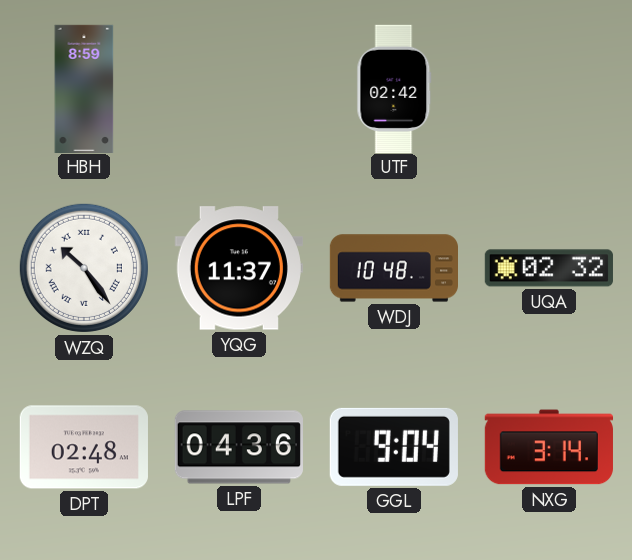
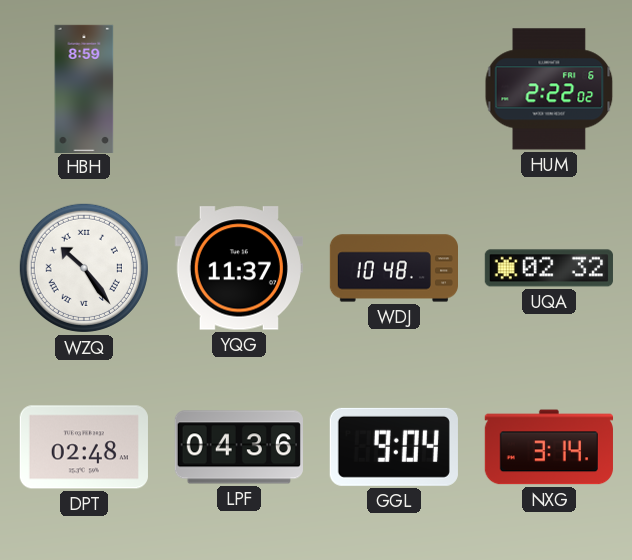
UTF: 02:42 -> none (394, 88)
HUM: none -> 2:22 (549, 89)
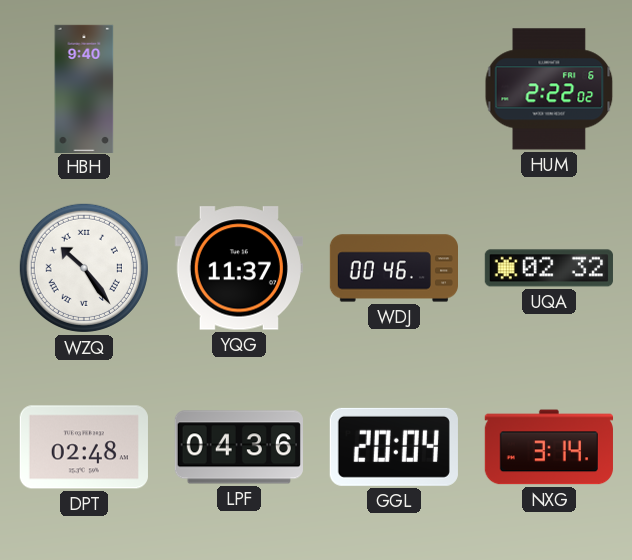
HBH: 8:59 -> 9:40 (84, 88)
WDJ: 10:48 -> 00:46 (393, 268)
GGL: 9:04 -> 20:04 (394, 447)
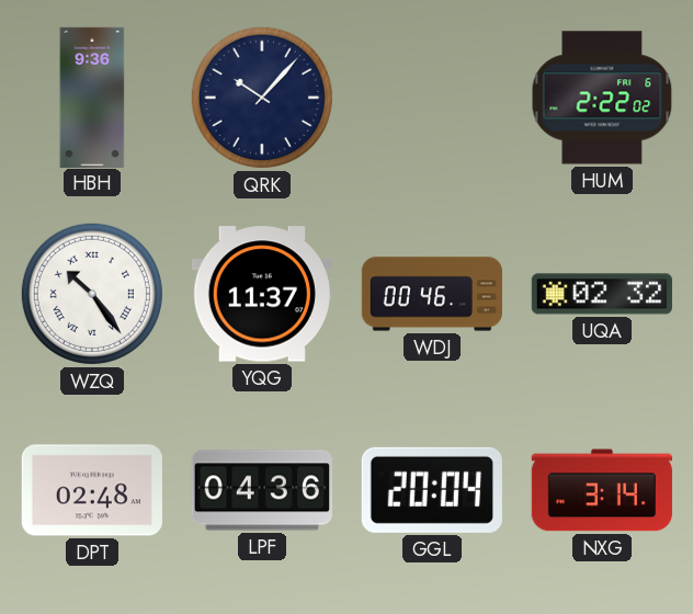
HBH: 9:40 -> 9:36 (92, 96)
QRK: none -> 10:07 (262, 98)
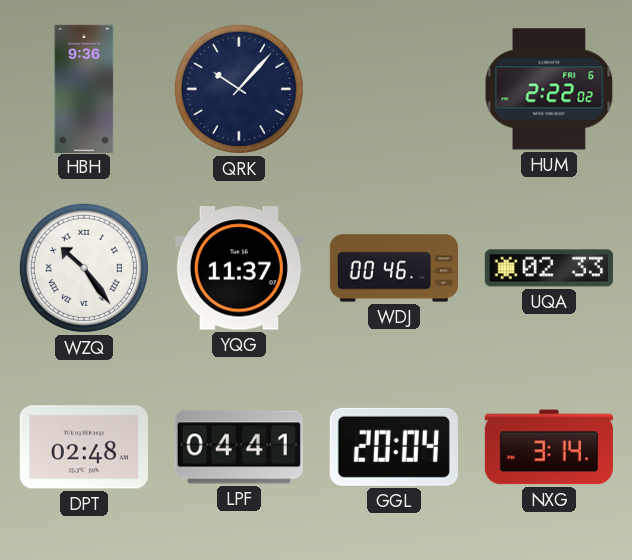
UQA: 02:32 -> 02:33 (549, 268)
LPF: 04:36 -> 04:41 (239, 447)
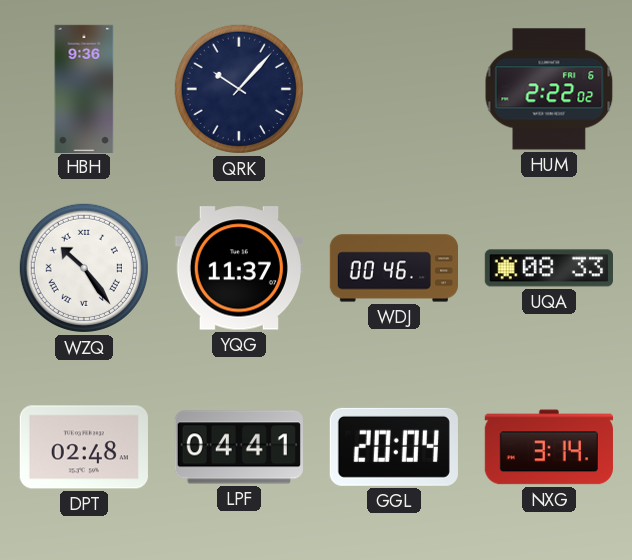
UQA: 02:33 -> 08:33 (549, 268)
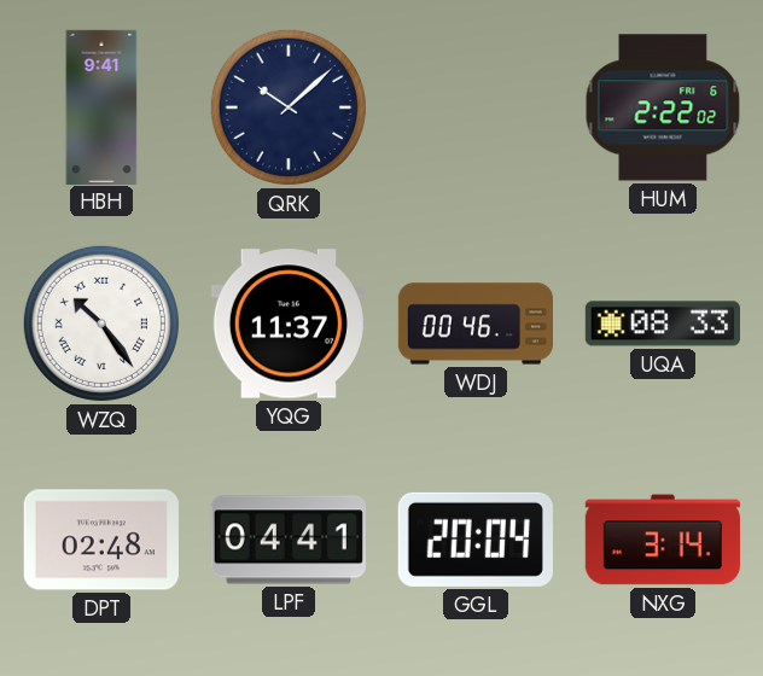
HBH: 9:36 -> 9:41 (101, 106)
QRK: 10:07 -> 10:08 (289, 107)
